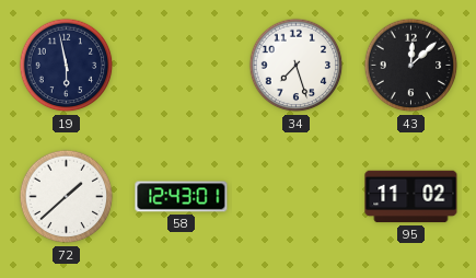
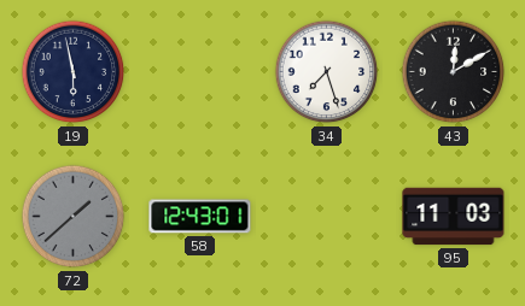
43: 12:08 -> 12:10 (454, 72)
72 dial: white -> grey (74, 217)
95: 11:02 -> 11:03 (454, 217)
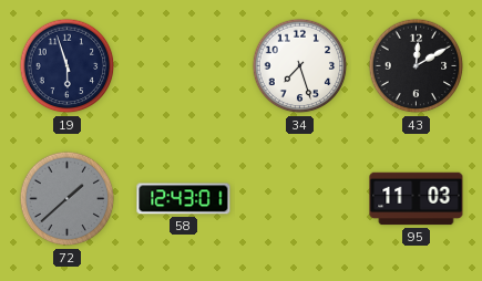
19: 5:58 -> 5:57 (68, 66)
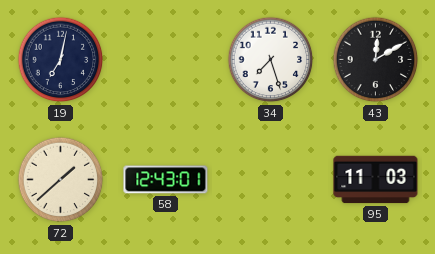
19: 5:57 -> 7:02 (61, 60)
72 dial: grey -> cream (61, 180)
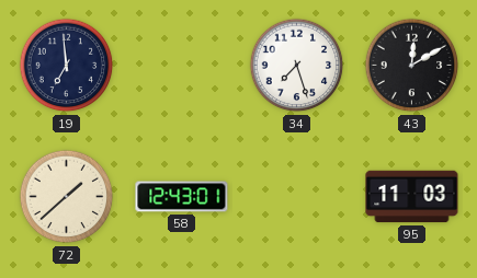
19: 7:02 -> 6:59 (67, 66)
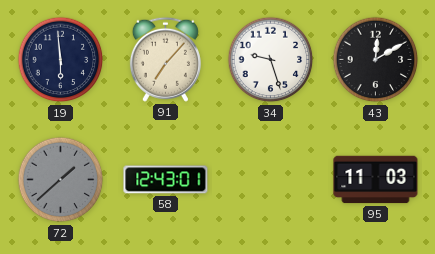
19: 6:59 -> 5:59 (61, 60)
91: none -> 7:07 (165, 59)
34: 7:27 -> 9:27 (271, 60)
72 dial: cream -> grey (61, 180)
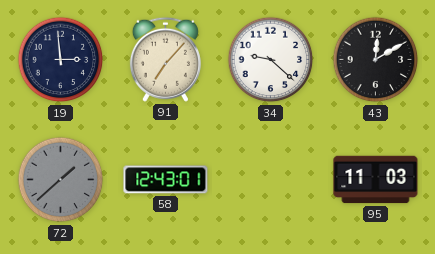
19: 5:59 -> 2:59 (61, 60)
34: 9:27 -> 9:22 (271, 60)
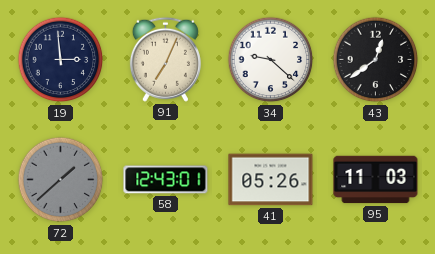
91: 7:07 -> 7:04 (165, 59)
43: 12:10 -> 12:39 (376, 60)
41: none -> 05:26 (271, 180)
